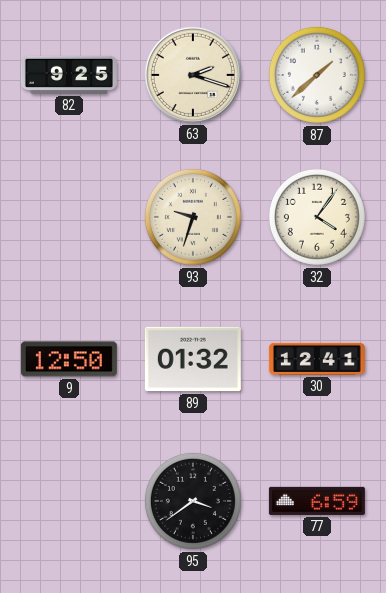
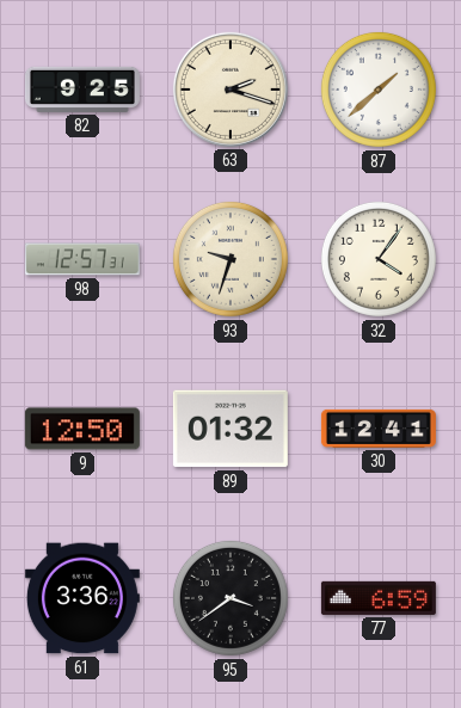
98: none -> 12:57 (82, 259)
61: none -> 3:36 (82, 598)
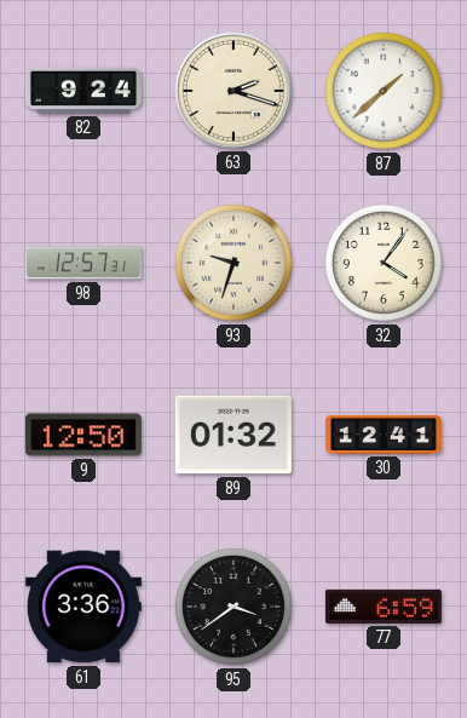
82: 9:25 -> 9:24 (83, 91)
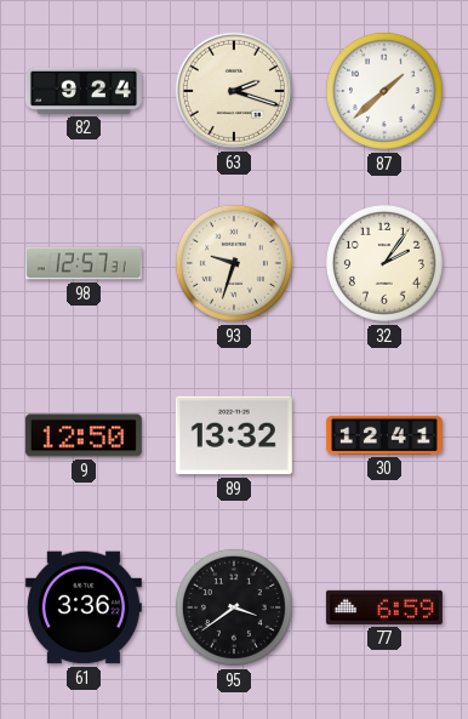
32: 4:06 -> 2:06 (384, 263)
89: 01:32 -> 13:32 (234, 435)
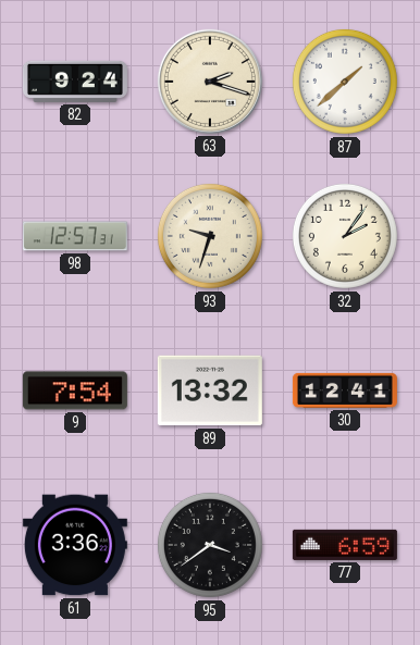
9: 12:50 -> 7:54 (75, 390)
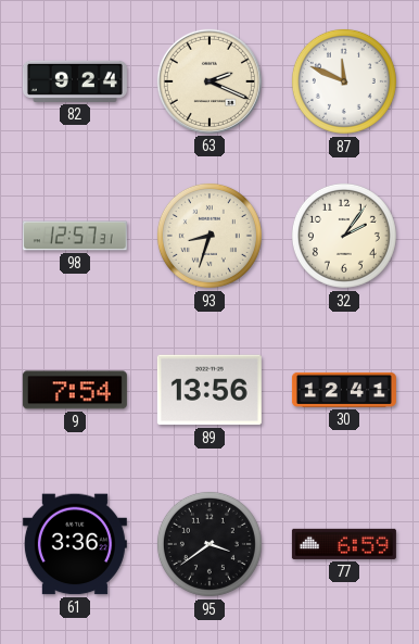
63: 2:18 -> 2:19 (210, 81)
87: 1:38 -> 11:49 (344, 81)
93: 9:33 -> 8:33 (210, 236)
89: 13:32 -> 13:56 (210, 390)
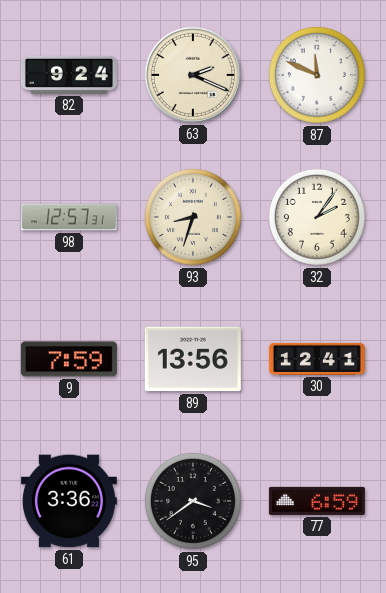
9: 7:54 -> 7:59 (69, 359)
